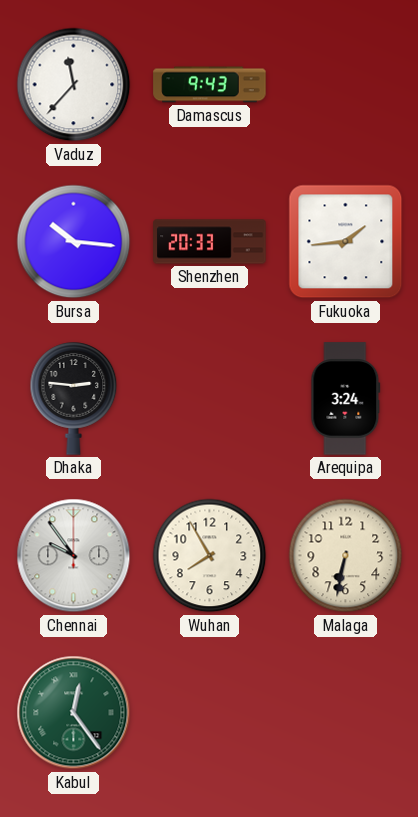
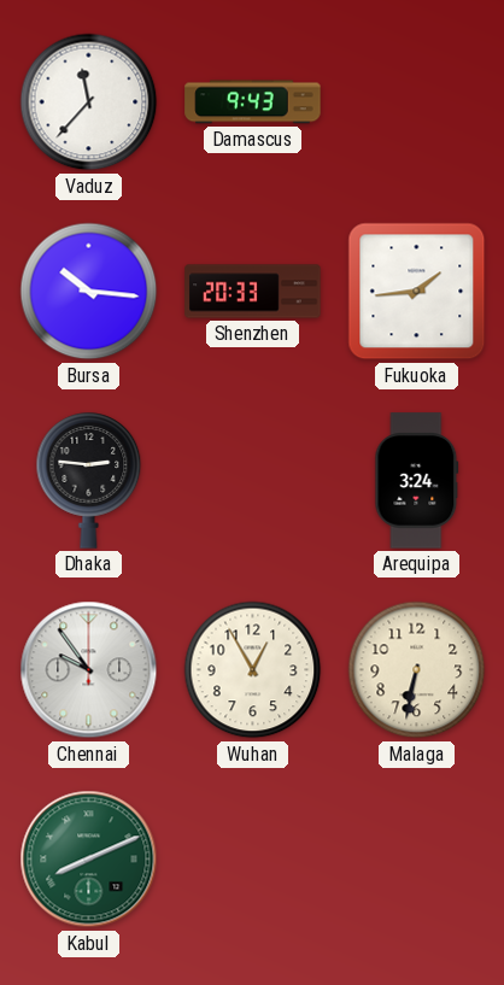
Wuhan: 7:55 -> 12:55 (253, 670)
Kabul: 12:24 -> 8:11 (89, 860)
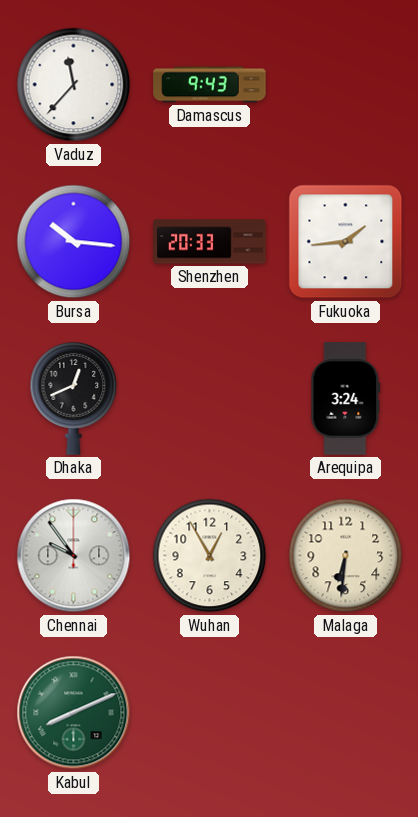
Dhaka: 2:46 -> 12:41 (74, 399)
Malaga: 6:32 -> 6:31 (346, 556)
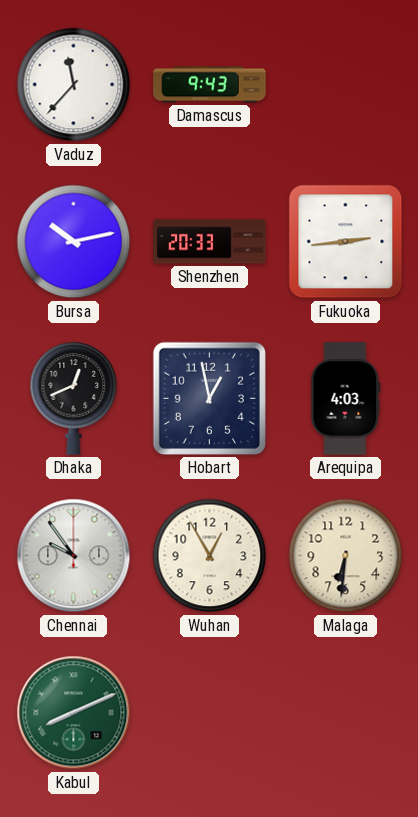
Bursa: 10:16 -> 10:13 (74, 242)
Fukuoka: 1:44 -> 2:44 (346, 242)
Hobart: none -> 12:58 (209, 398)
Arequipa: 3:24 -> 4:03 (346, 399)
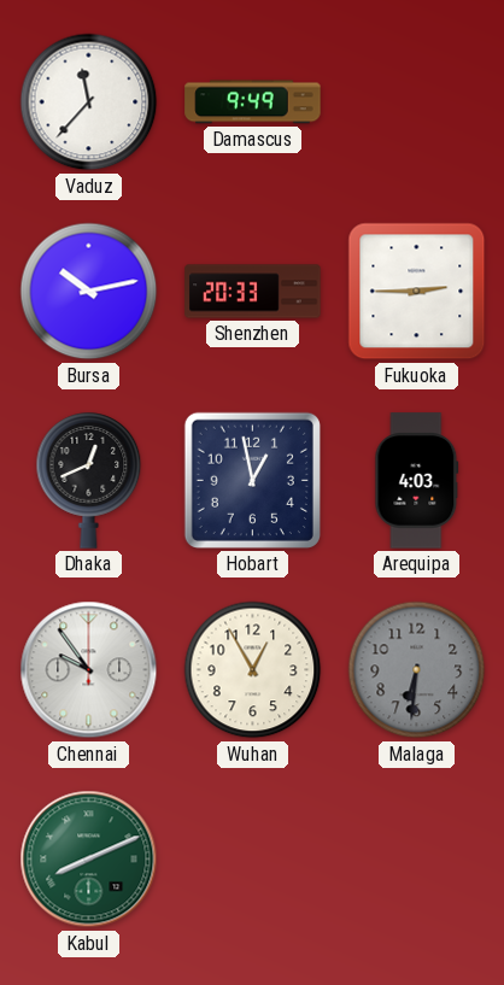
Damascus: 9:43 -> 9:49 (253, 102)
Fukuoka: 2:44 -> 2:45 (417, 292)
Malaga dial: cream -> grey (417, 670)
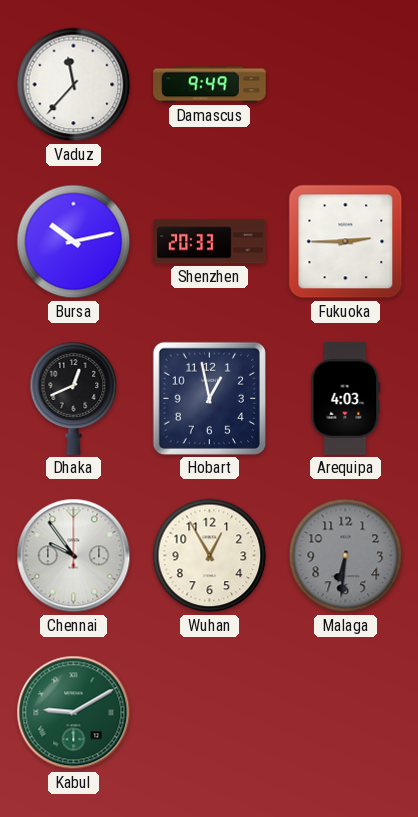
Kabul: 8:11 -> 9:10 (74, 713)
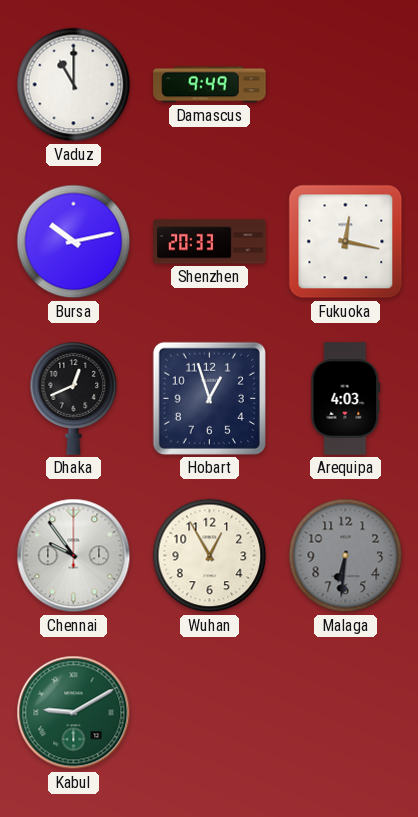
Vaduz: 11:37 -> 11:00 (74, 85)
Fukuoka: 2:45 -> 12:17 (346, 242)
Hobart: 12:58 -> 12:57 (209, 398)
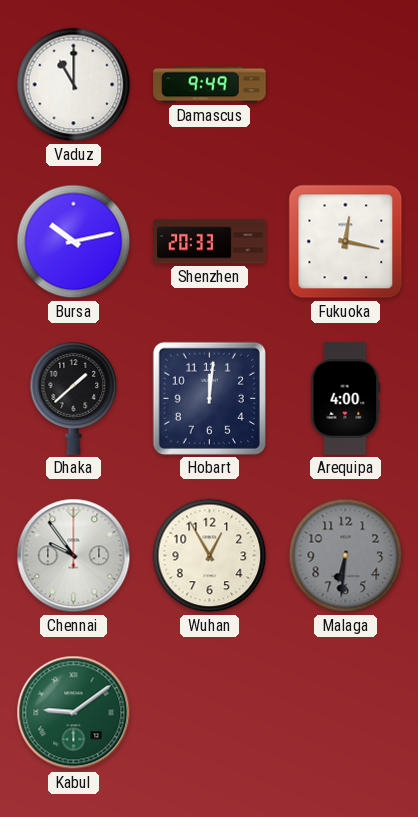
Dhaka: 12:41 -> 1:38 (74, 399)
Hobart: 12:57 -> 12:01 (209, 398)
Arequipa: 4:03 -> 4:00 (346, 399)
Kabul: 9:10 -> 9:09 (74, 713)
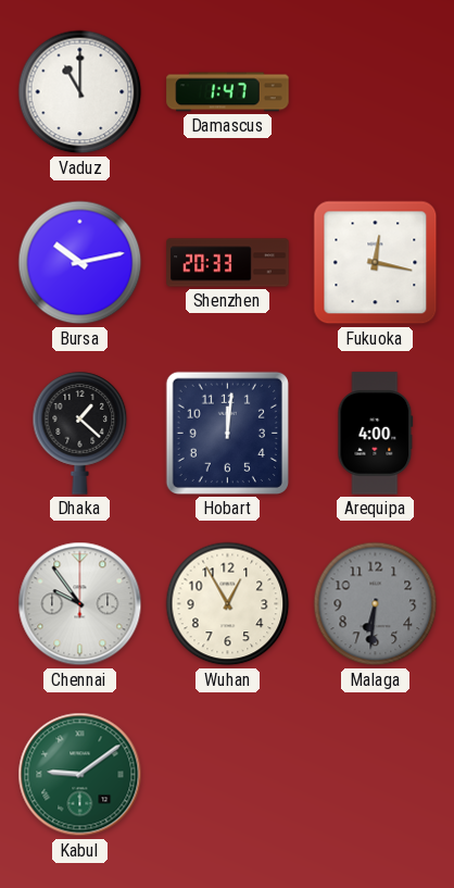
Damascus: 9:49 -> 1:47 (228, 92)
Dhaka: 1:38 -> 1:22 (80, 434)
